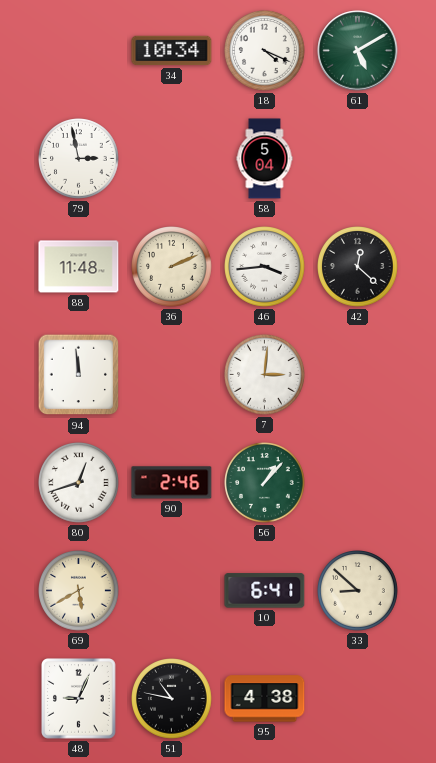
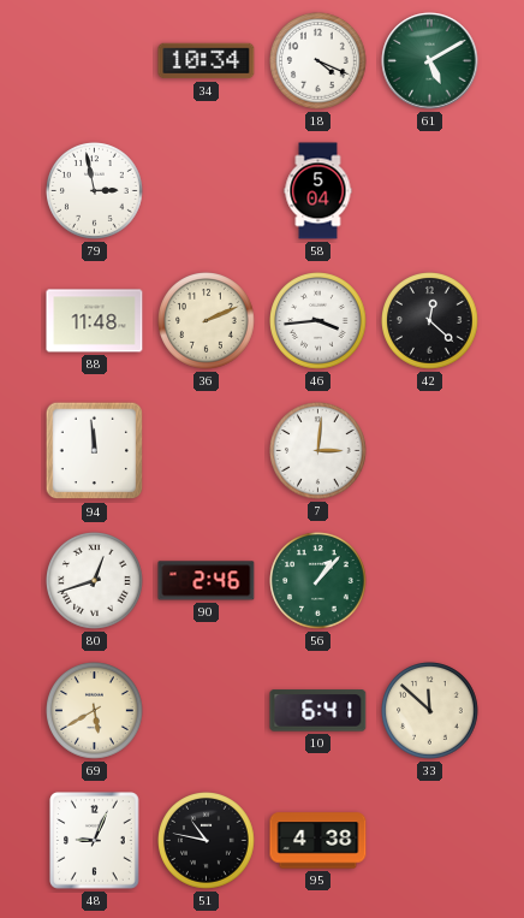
33: 8:52 -> 11:52 (430, 711)
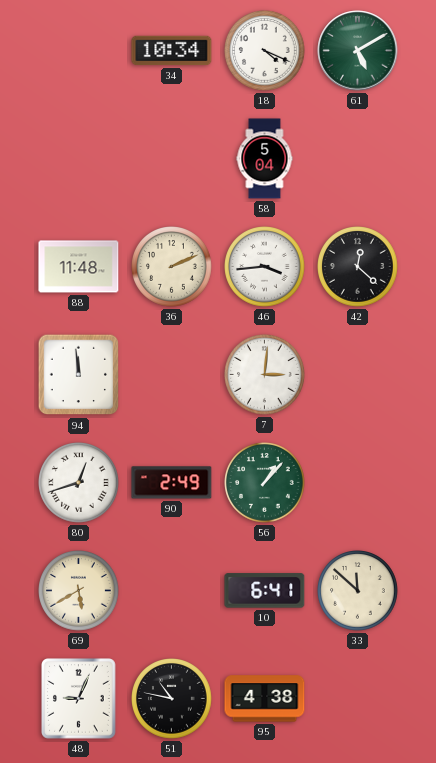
79: 2:58 -> none (95, 191)
90: 2:46 -> 2:49 (172, 483)
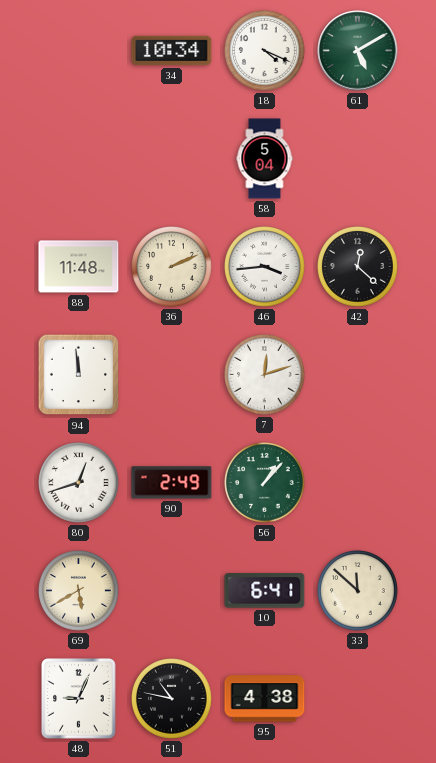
7: 3:01 -> 12:12 (265, 375)
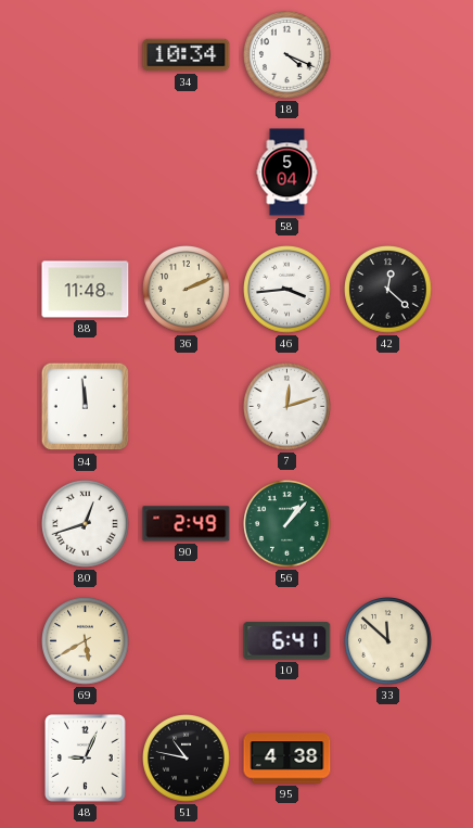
61: 5:10 -> none (358, 51)
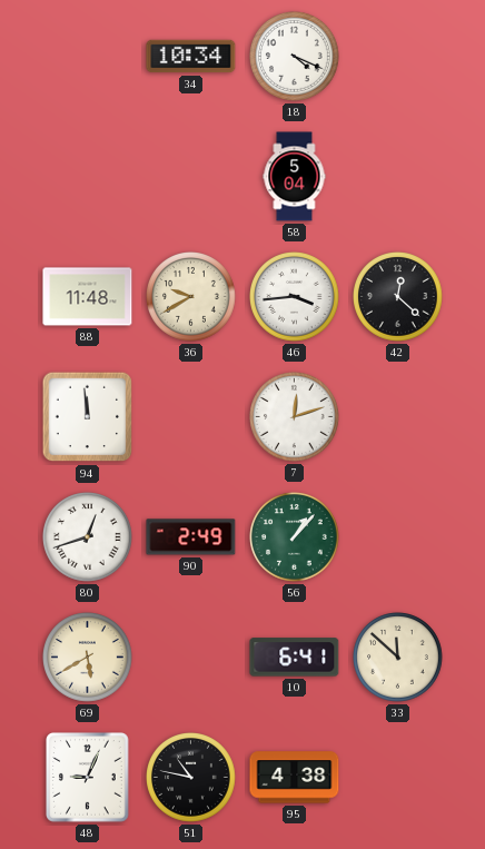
36: 2:11 -> 9:40 (191, 297)
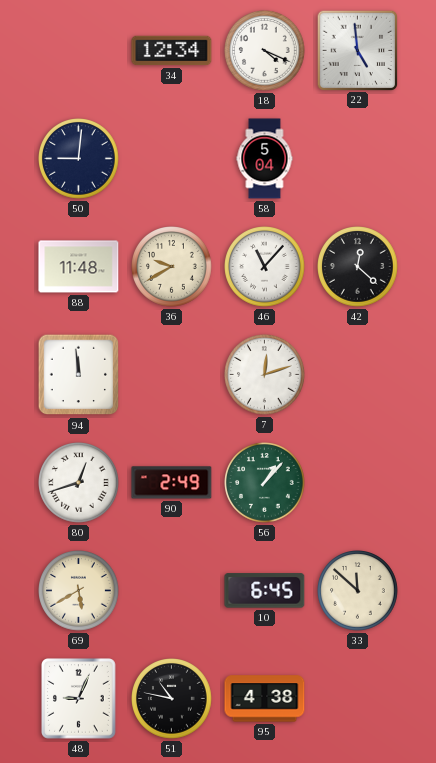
34: 10:34 -> 12:34 (172, 51)
22: none -> 4:59 (357, 50)
50: none -> 9:01 (79, 159)
46: 3:44 -> 11:07 (265, 267)
10: 6:41 -> 6:45 (265, 591)
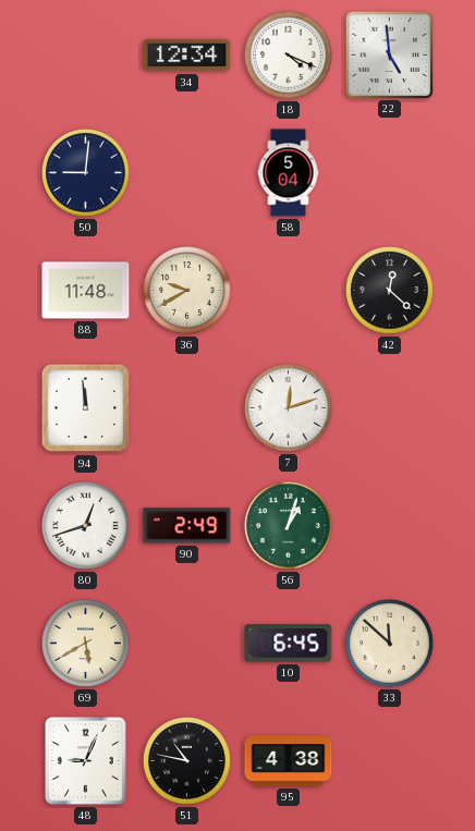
46: 11:07 -> none (265, 267)
56: 1:07 -> 1:03 (289, 526)
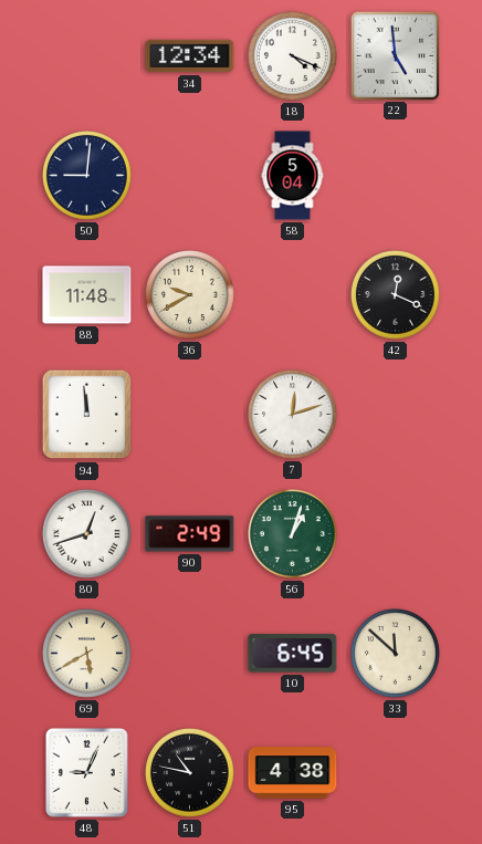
42: 12:22 -> 12:19 (396, 295)
